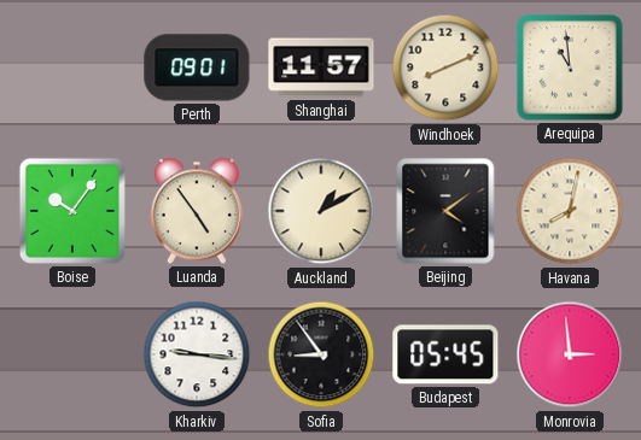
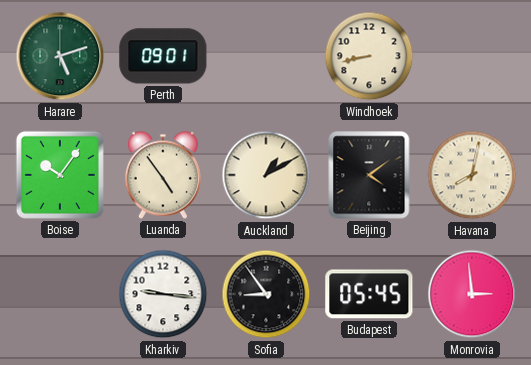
Harare: none -> 5:12 (60, 56)
Shanghai: 11:57 -> none (321, 68)
Windhoek: 8:11 -> 8:43 (369, 56)
Arequipa: 10:59 -> none (570, 68)
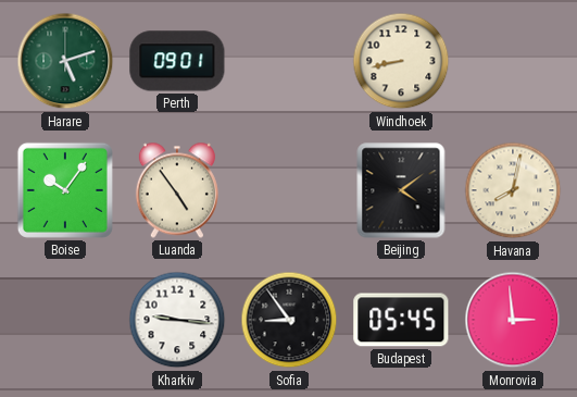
Auckland: 1:10 -> none (266, 175)
